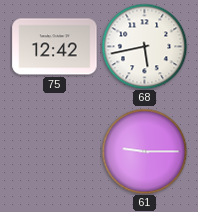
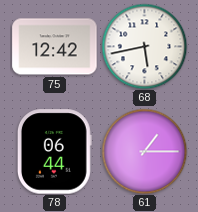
78: none -> 06:44 (54, 152)
61: 9:15 -> 1:15 (144, 151)
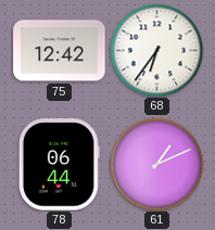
68: 5:43 -> 6:36 (156, 50)
61: 1:15 -> 1:11 (156, 164)
